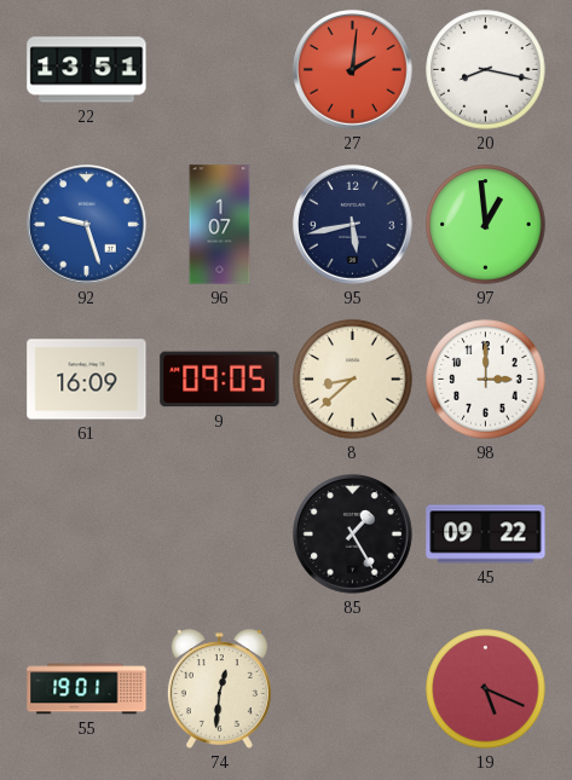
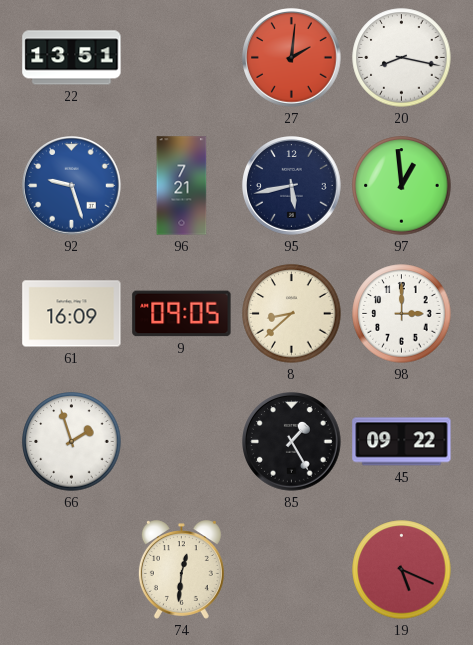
96: 1:07 -> 7:21 (182, 186)
66: none -> 1:57 (72, 442)
55: 19:01 -> none (87, 689)
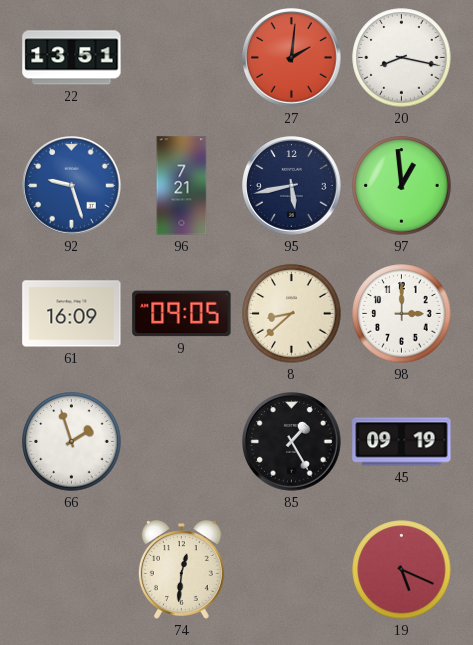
45: 09:22 -> 09:19 (402, 442)
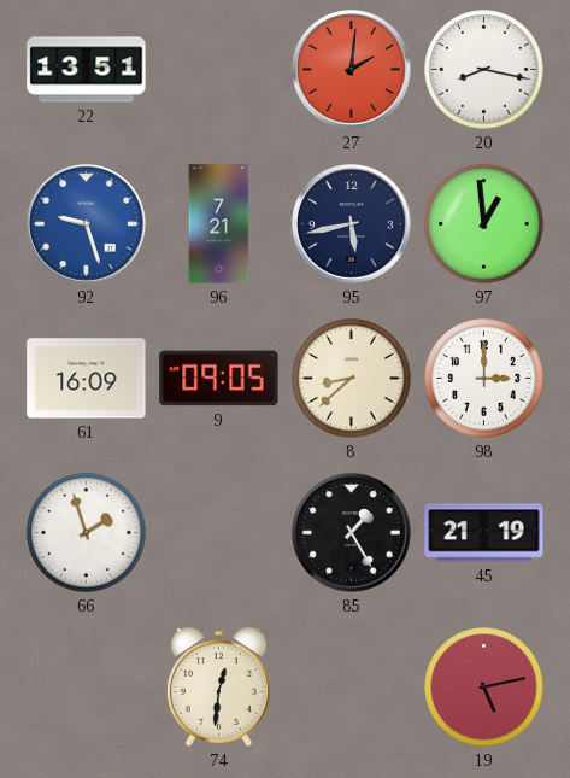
45: 09:19 -> 21:19 (484, 533)
19: 5:19 -> 5:13 (484, 688)
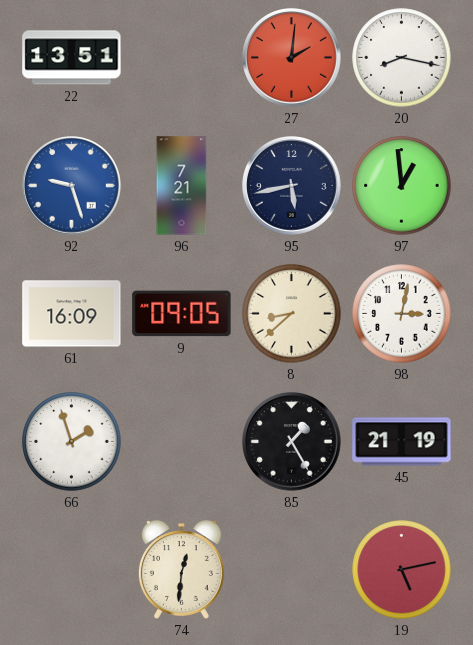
98: 3:00 -> 3:02 (402, 314)
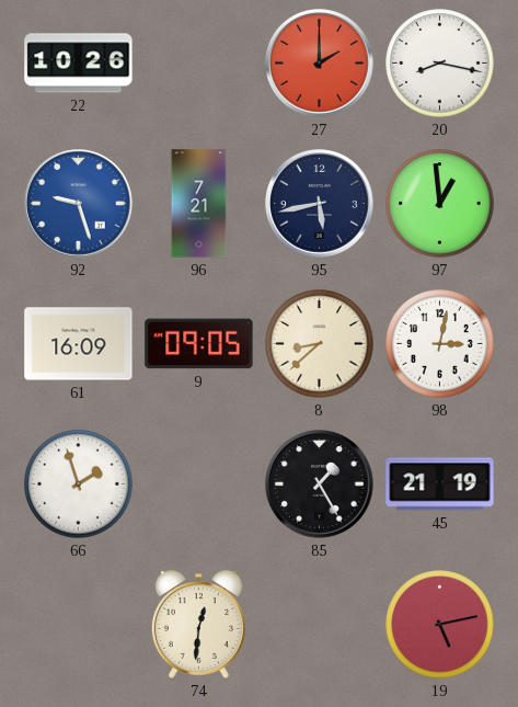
22: 13:51 -> 10:26 (79, 64)
27: 2:01 -> 2:00 (320, 64)
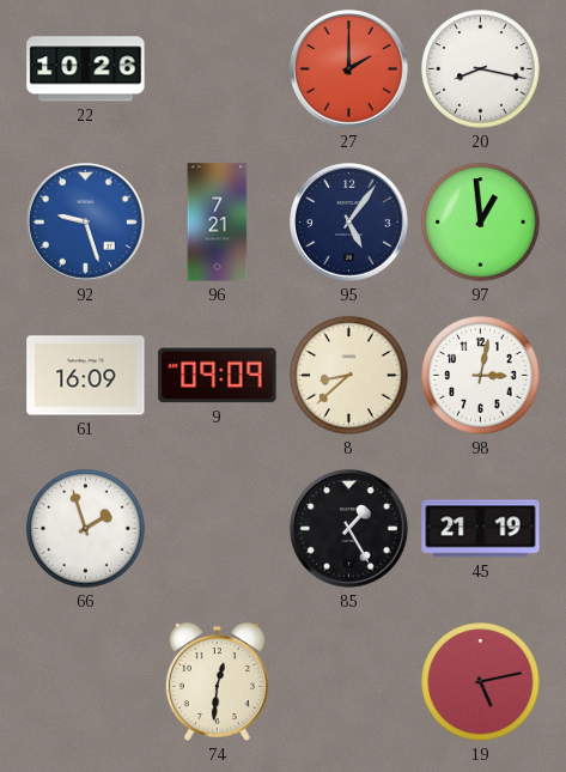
95: 5:43 -> 5:06 (349, 223)
9: 09:05 -> 09:09 (218, 376)
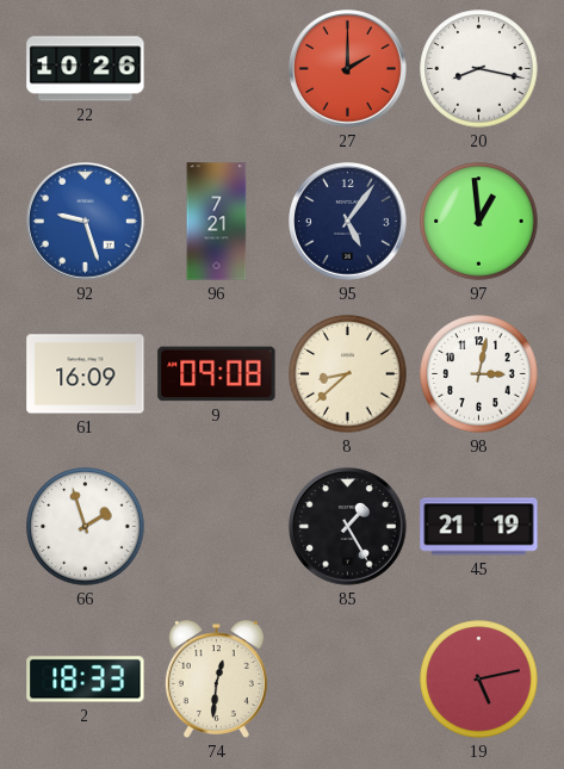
9: 09:09 -> 09:08 (217, 374)
2: none -> 18:33 (86, 680)
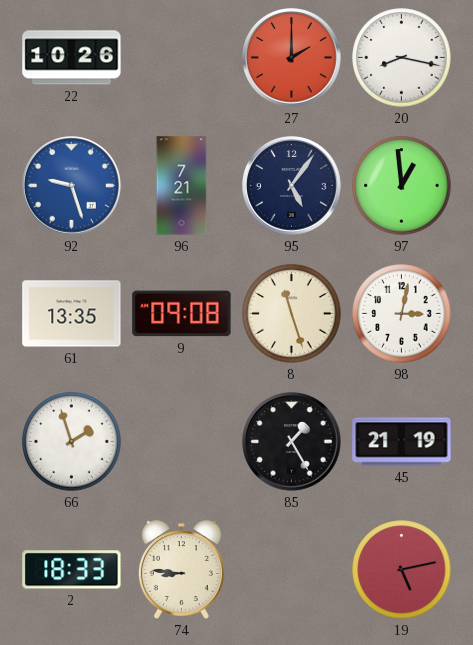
61: 16:09 -> 13:35 (72, 314)
8: 8:38 -> 11:27 (292, 314)
74: 12:31 -> 8:46 (181, 570)
